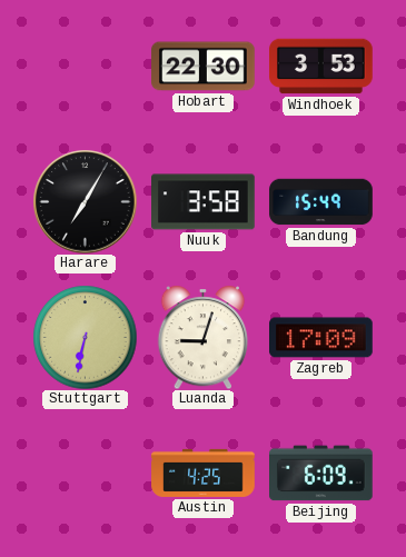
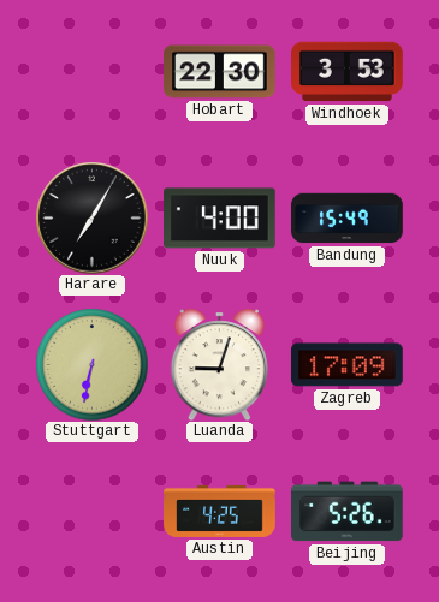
Nuuk: 3:58 -> 4:00 (220, 219)
Beijing: 6:09 -> 5:26 (348, 512)
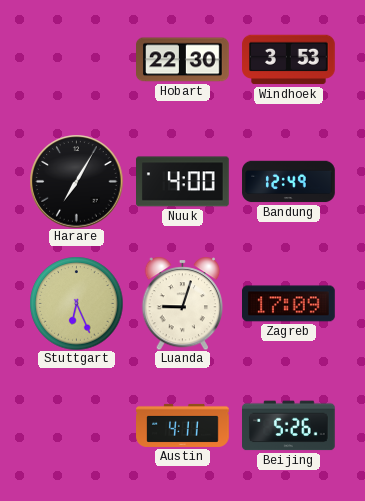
Bandung: 15:49 -> 12:49 (289, 182)
Stuttgart: 6:32 -> 6:26 (76, 303)
Austin: 4:25 -> 4:11 (183, 425)
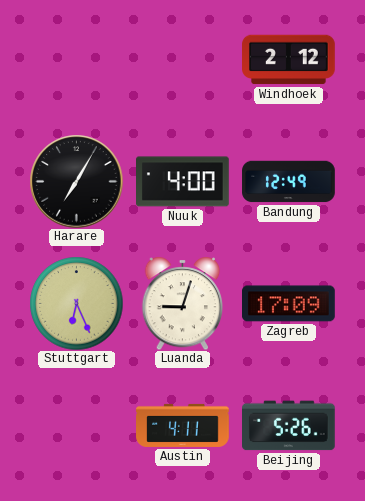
Hobart: 22:30 -> none (183, 60)
Windhoek: 3:53 -> 2:12 (289, 60)
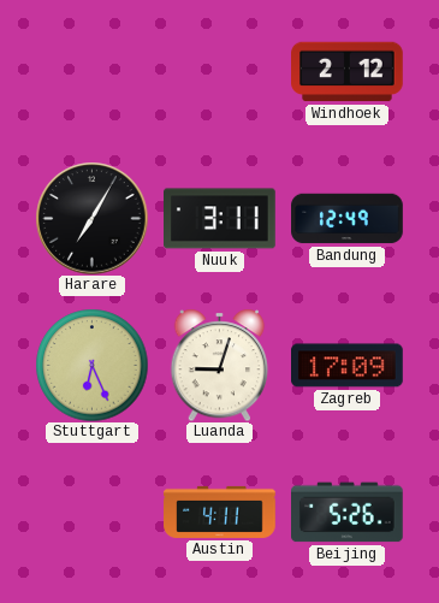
Nuuk: 4:00 -> 3:11 (220, 219)
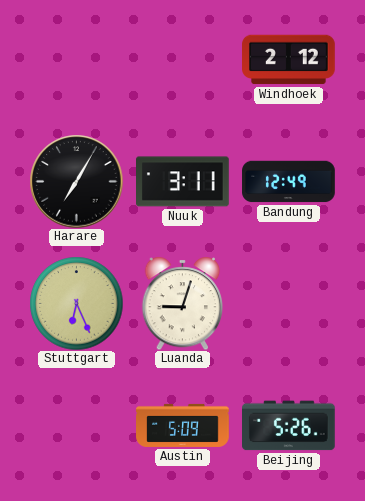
Zagreb: 17:09 -> none (348, 366)
Austin: 4:11 -> 5:09 (183, 425)
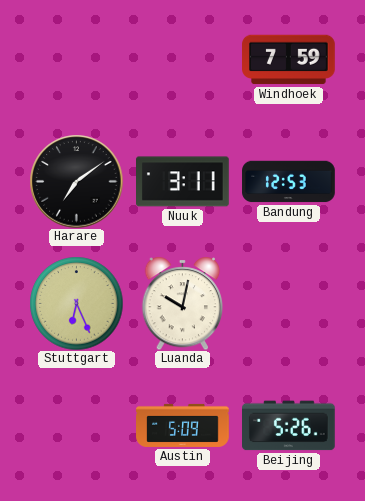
Windhoek: 2:12 -> 7:59 (289, 60)
Harare: 7:05 -> 7:09 (76, 181)
Bandung: 12:49 -> 12:53 (289, 182)
Luanda: 9:03 -> 10:02 (183, 303)
